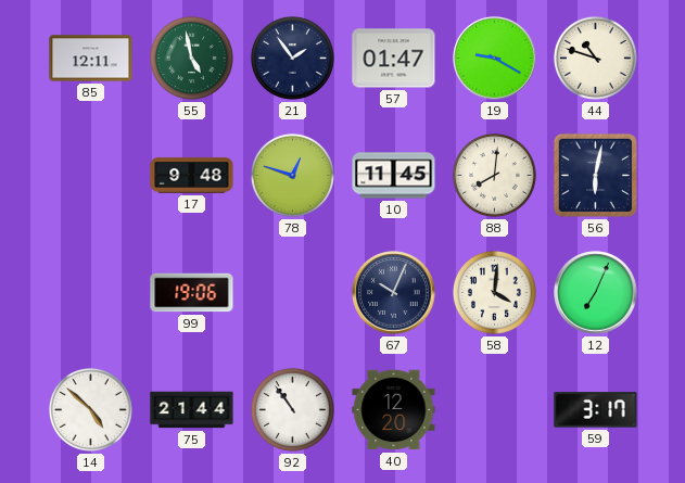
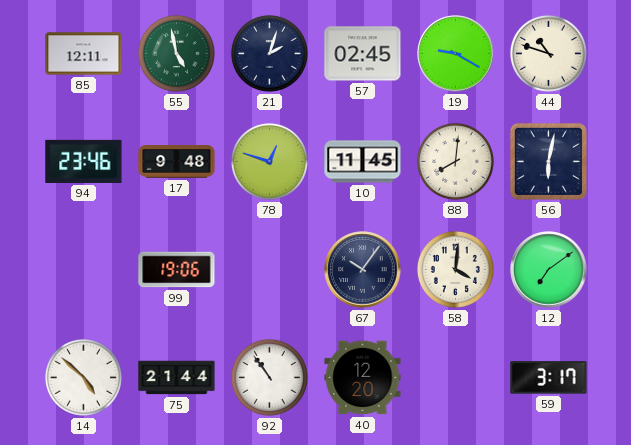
21: 1:54 -> 2:03 (269, 53)
57: 01:47 -> 02:45 (363, 54)
94: none -> 23:46 (84, 161)
67: 10:04 -> 10:06 (363, 270)
12: 7:04 -> 7:09 (549, 270)
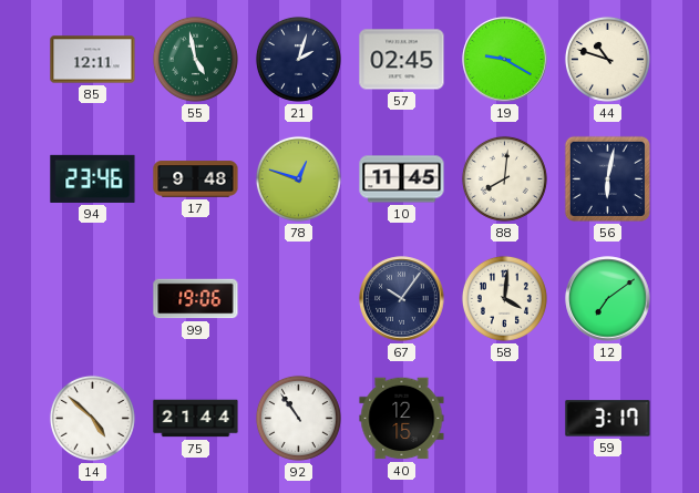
40: 12:20 -> 12:15 (402, 419)
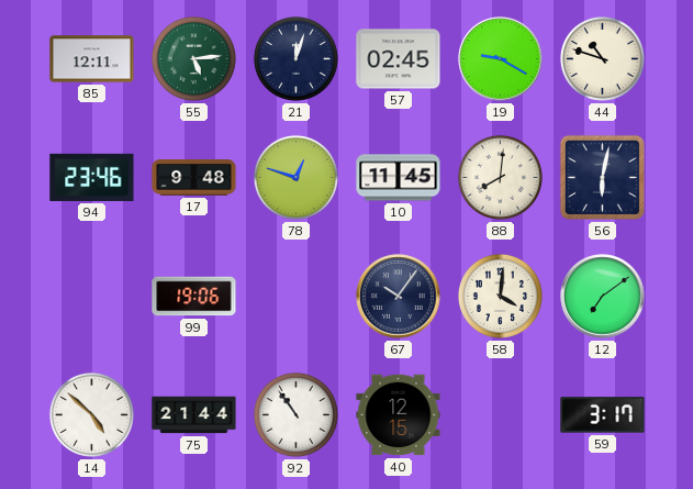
55: 4:58 -> 5:14 (193, 58)
21: 2:03 -> 12:03 (295, 58)
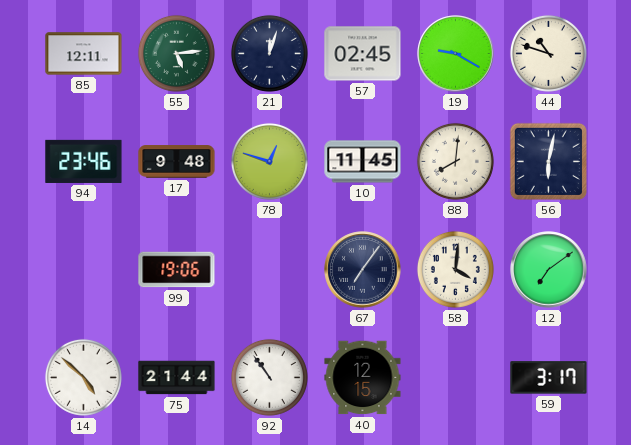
67: 10:06 -> 7:06 (363, 270)
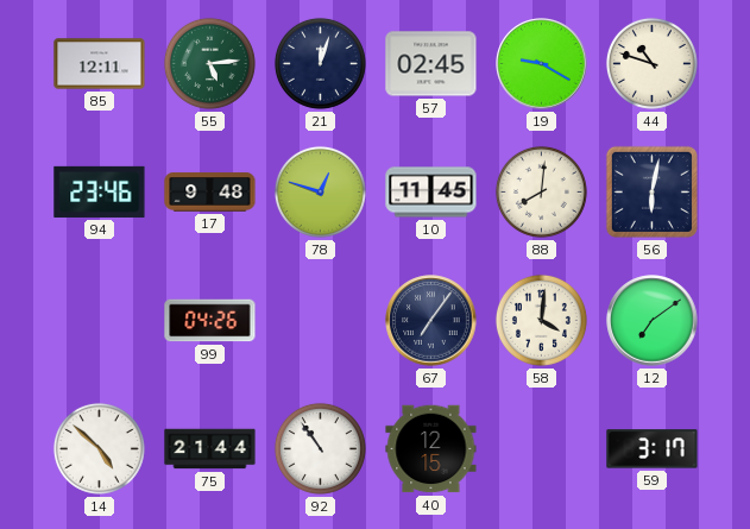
99: 19:06 -> 04:26 (210, 321)
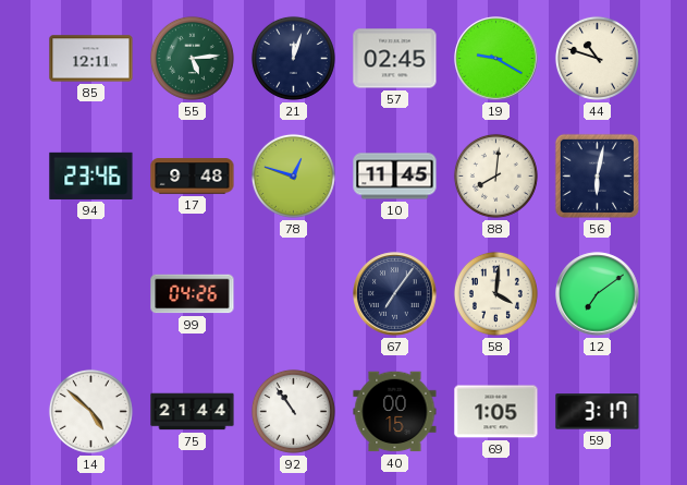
40: 12:15 -> 00:15 (395, 412)
69: none -> 1:05 (496, 412)
